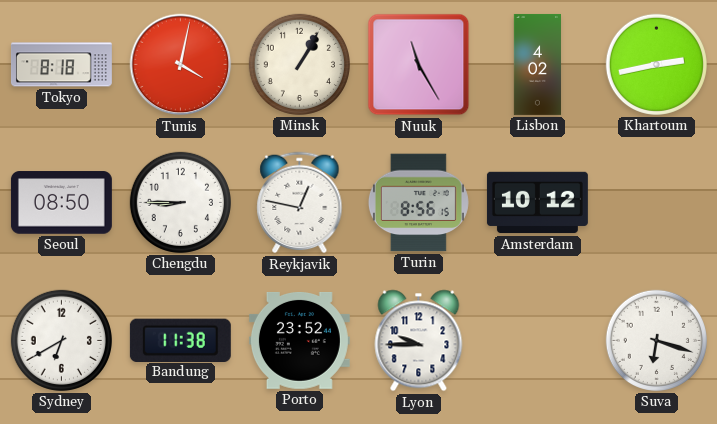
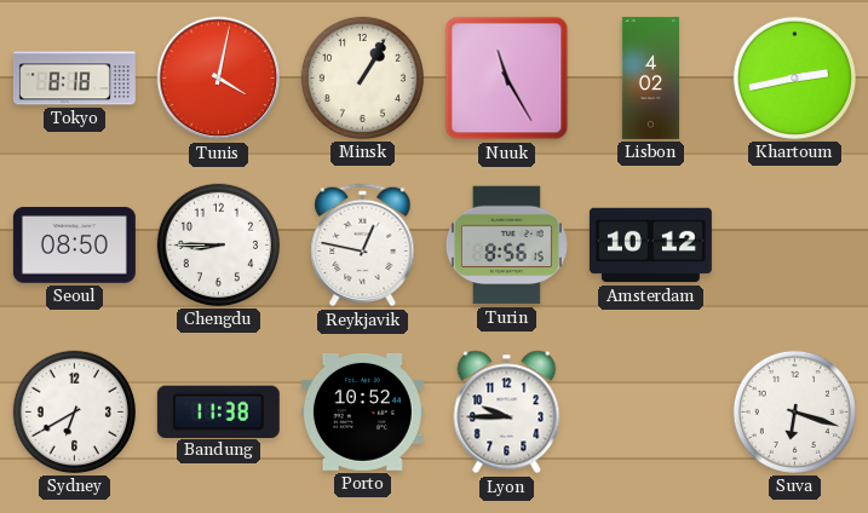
Porto: 23:52 -> 10:52 (362, 411)
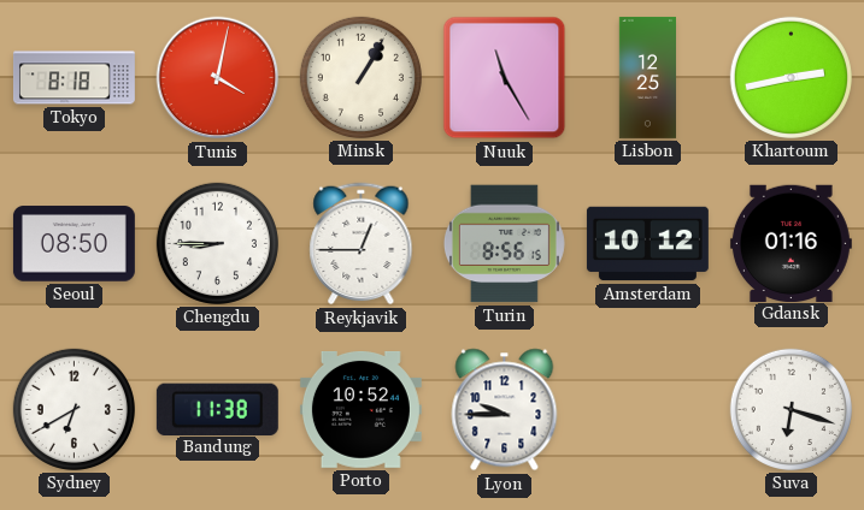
Lisbon: 4:02 -> 12:25 (647, 77)
Reykjavik: 12:47 -> 12:45 (362, 244)
Gdansk: none -> 01:16 (790, 243)
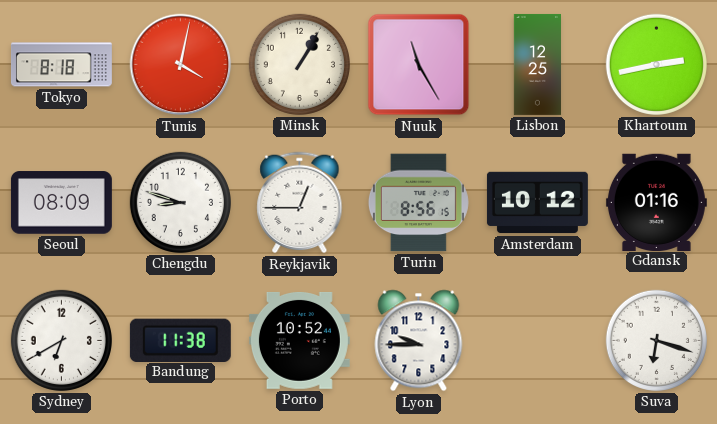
Seoul: 08:50 -> 08:09 (61, 203)
Chengdu: 8:45 -> 8:48 (180, 202)
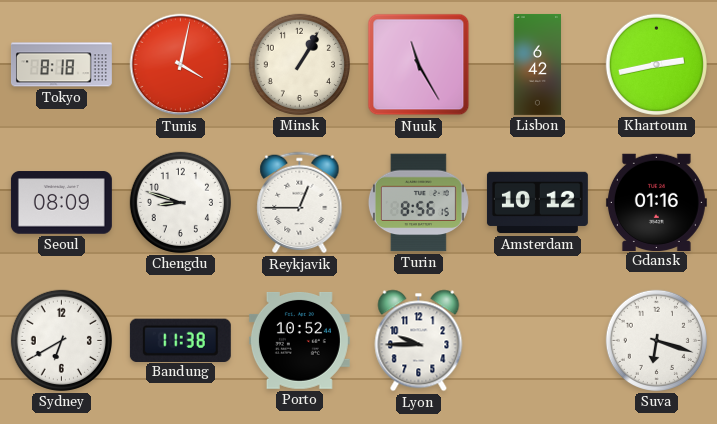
Lisbon: 12:25 -> 6:42 (537, 64)
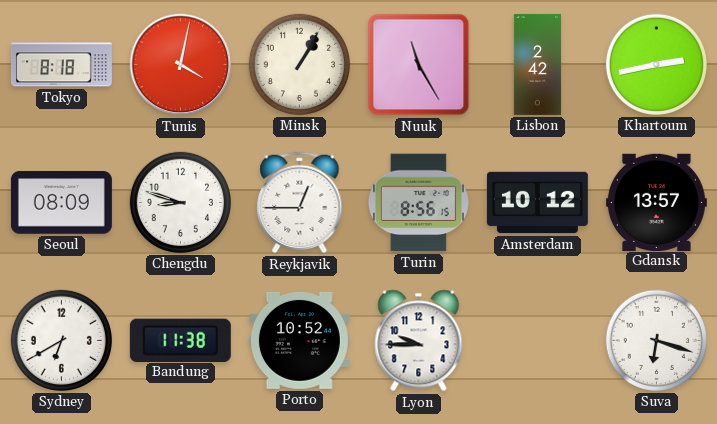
Lisbon: 6:42 -> 2:42 (537, 64)
Gdansk: 01:16 -> 13:57 (656, 202)
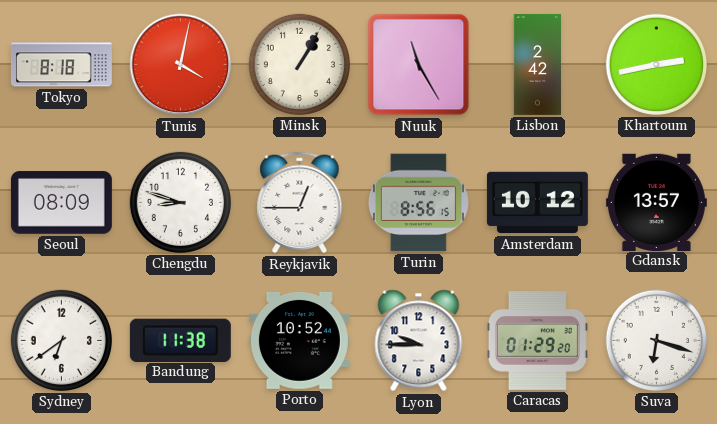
Sydney: 6:40 -> 6:39 (61, 340)
Caracas: none -> 01:29 (537, 341)
